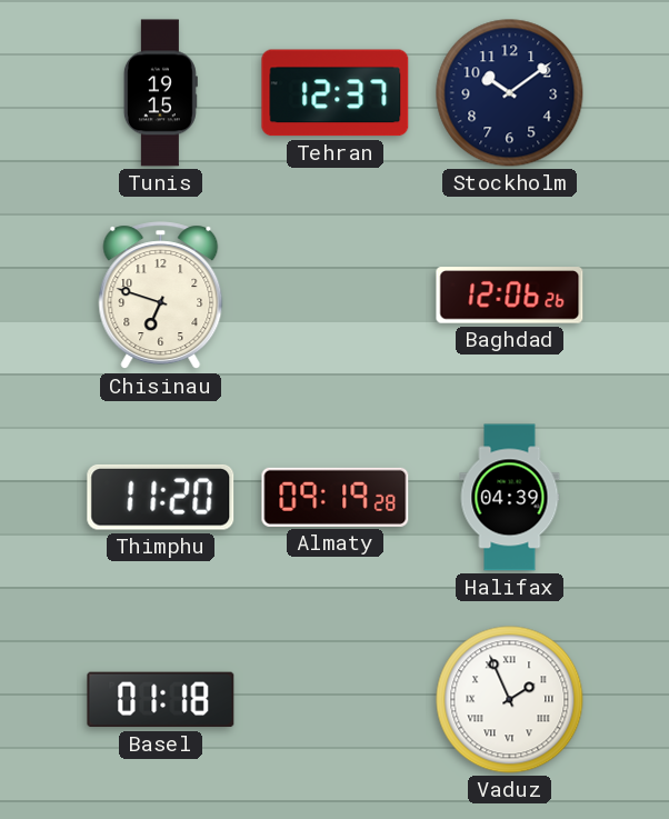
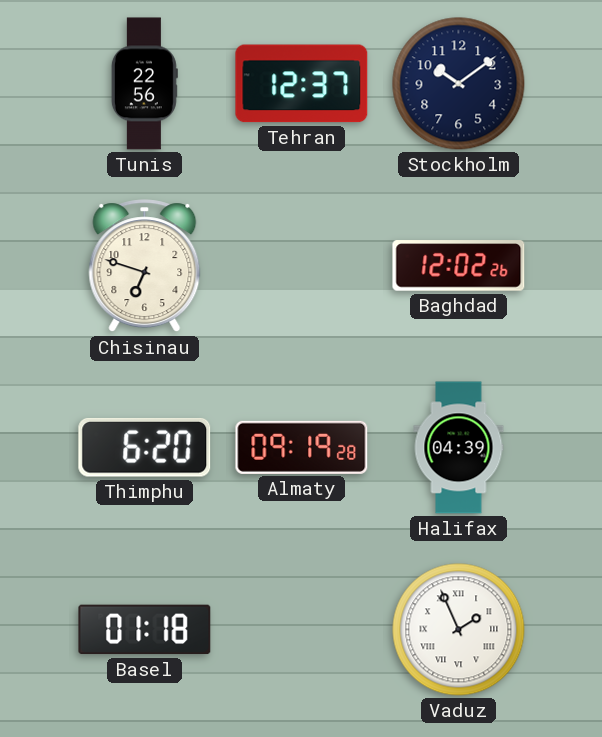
Tunis: 19:15 -> 22:56 (144, 84)
Baghdad: 12:06 -> 12:02 (459, 266)
Thimphu: 11:20 -> 6:20 (145, 447)
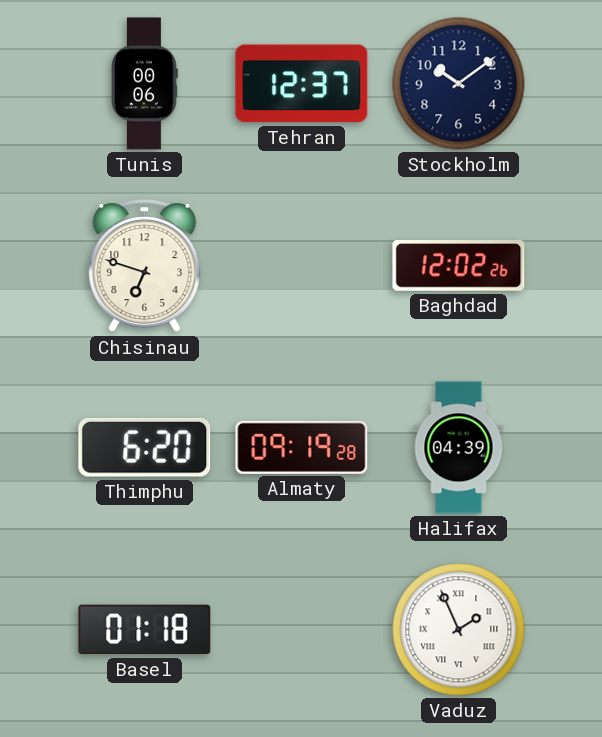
Tunis: 22:56 -> 00:06 (144, 84)
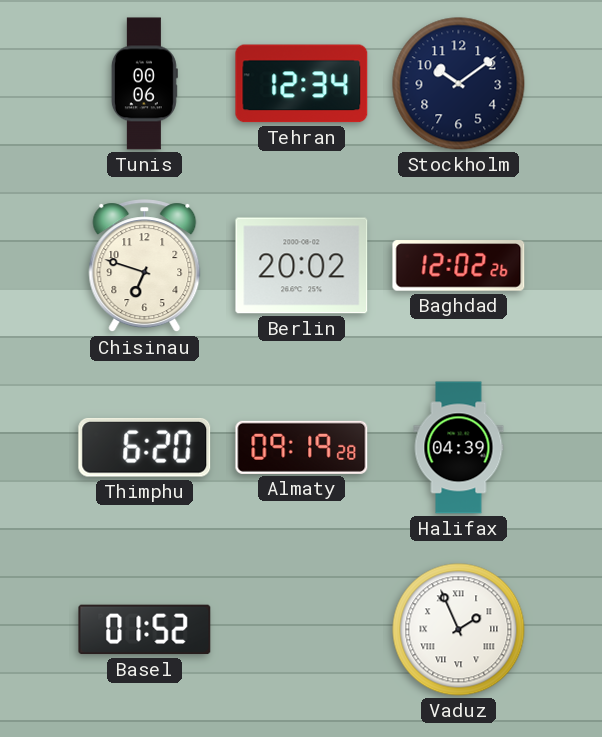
Tehran: 12:37 -> 12:34 (302, 84)
Berlin: none -> 20:02 (302, 266)
Basel: 01:18 -> 01:52 (145, 630)
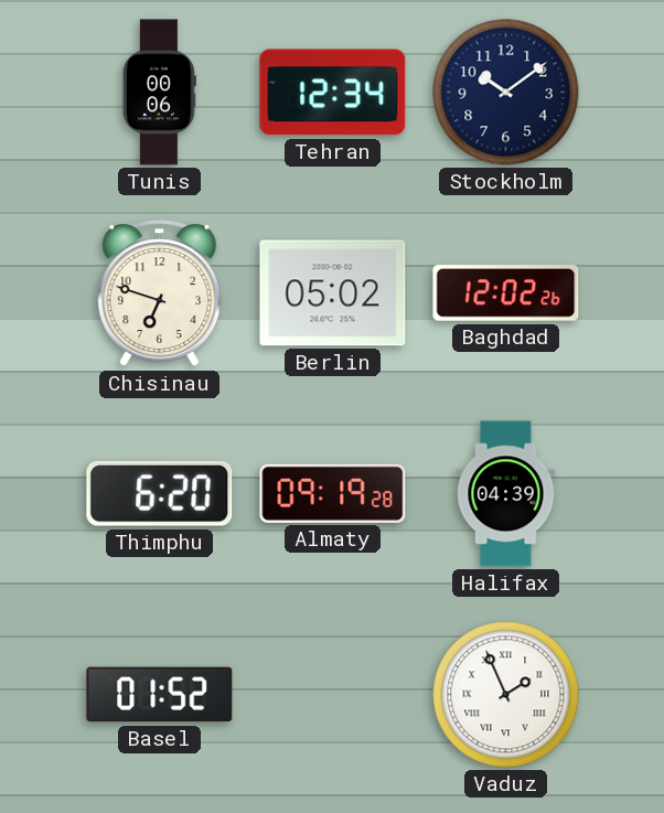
Berlin: 20:02 -> 05:02 (333, 293)
